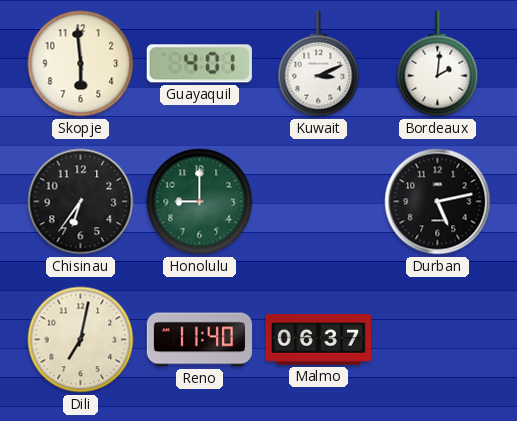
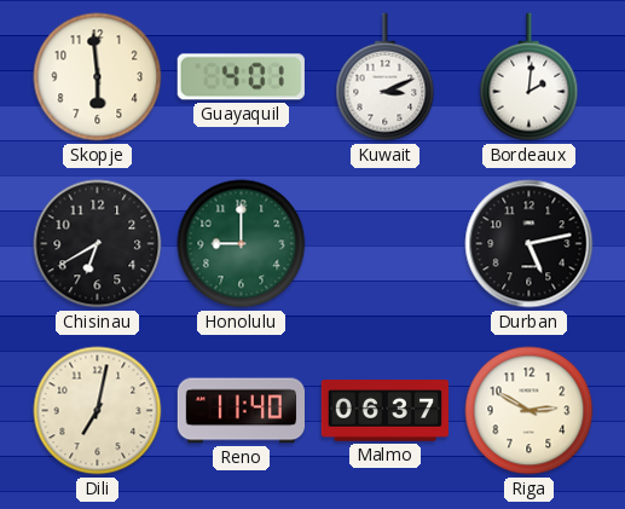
Chisinau: 6:36 -> 6:40 (98, 244)
Riga: none -> 2:50 (529, 411)
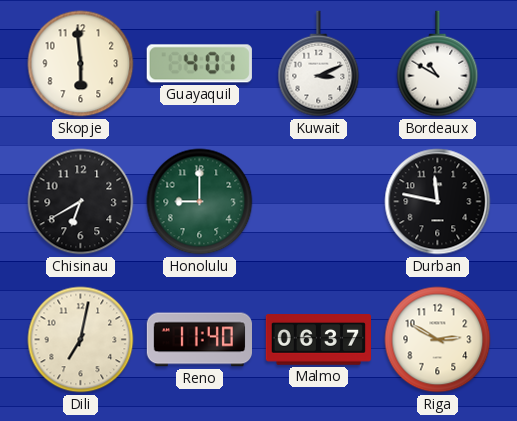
Bordeaux: 2:01 -> 10:50 (438, 64)
Durban: 5:13 -> 11:47 (438, 202)
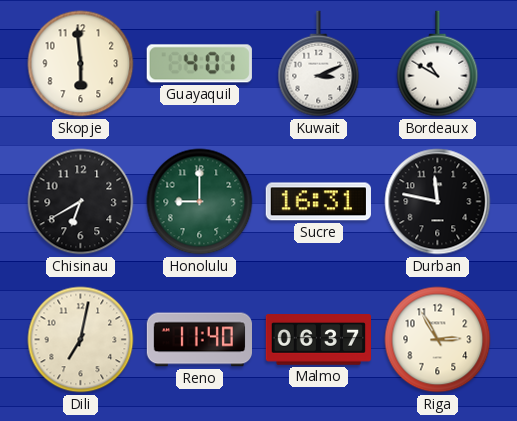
Sucre: none -> 16:31 (318, 202)
Riga: 2:50 -> 2:55 (438, 340)
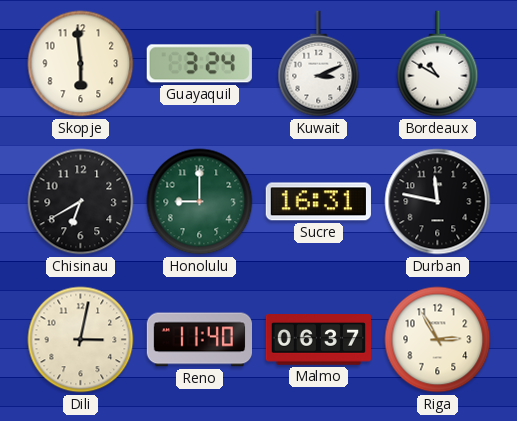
Guayaquil: 4:01 -> 3:24 (199, 64)
Dili: 7:02 -> 3:02 (81, 340)
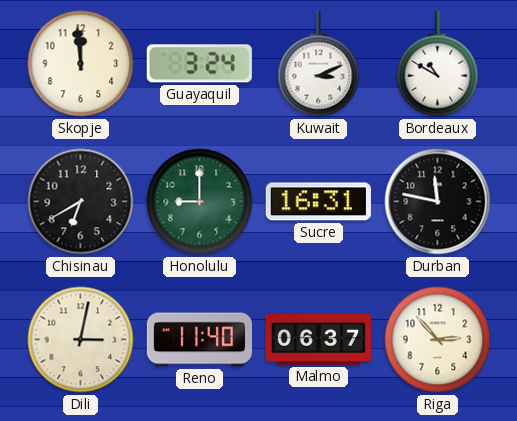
Skopje: 5:59 -> 11:59 (81, 64)
Riga: 2:55 -> 2:53 (438, 340)
